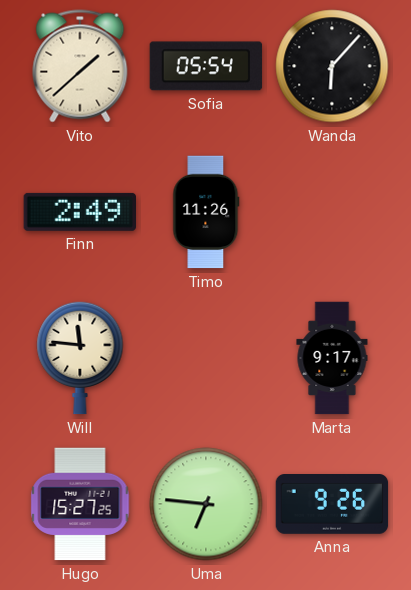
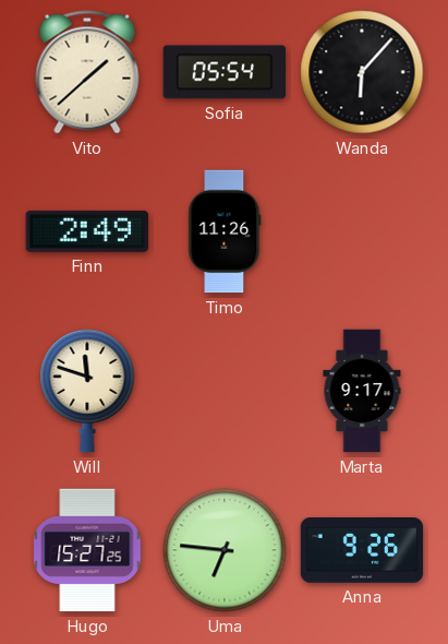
Will: 11:46 -> 11:48 (87, 391)
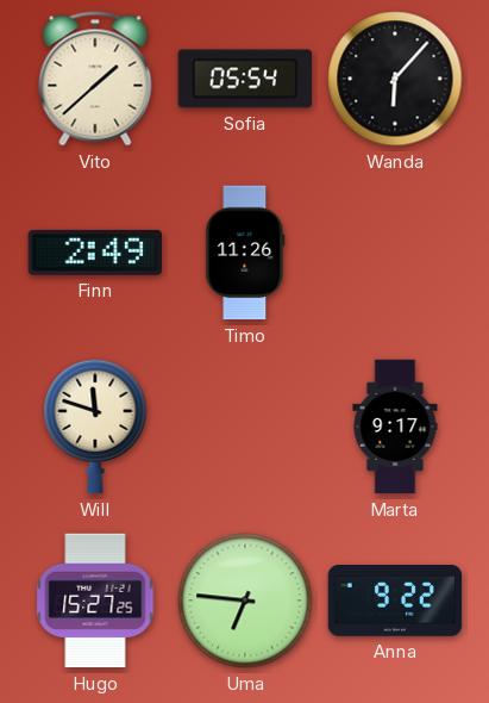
Anna: 9:26 -> 9:22 (395, 602)
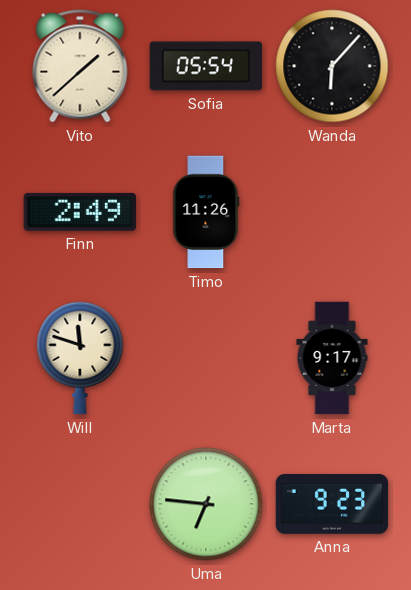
Hugo: 15:27 -> none (95, 601)
Anna: 9:22 -> 9:23 (332, 505)
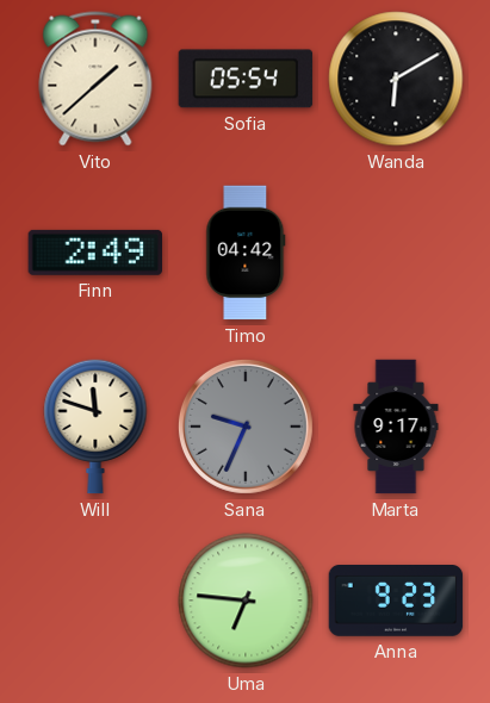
Wanda: 6:07 -> 6:10 (396, 79)
Timo: 11:26 -> 04:42 (246, 253)
Sana: none -> 9:34 (246, 427)
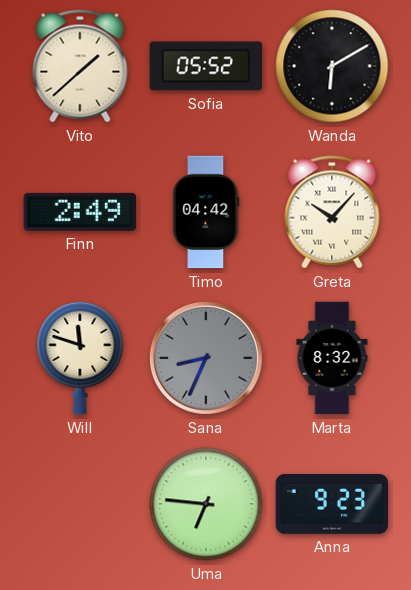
Sofia: 05:54 -> 05:52 (206, 66)
Greta: none -> 10:07 (332, 212)
Sana: 9:34 -> 8:34 (206, 358)
Marta: 9:17 -> 8:32 (332, 358)
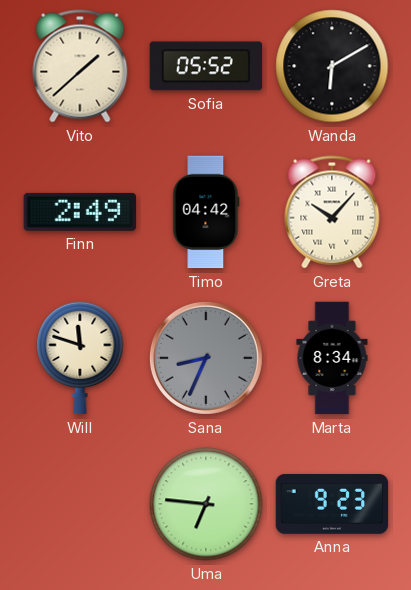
Marta: 8:32 -> 8:34 (332, 358)
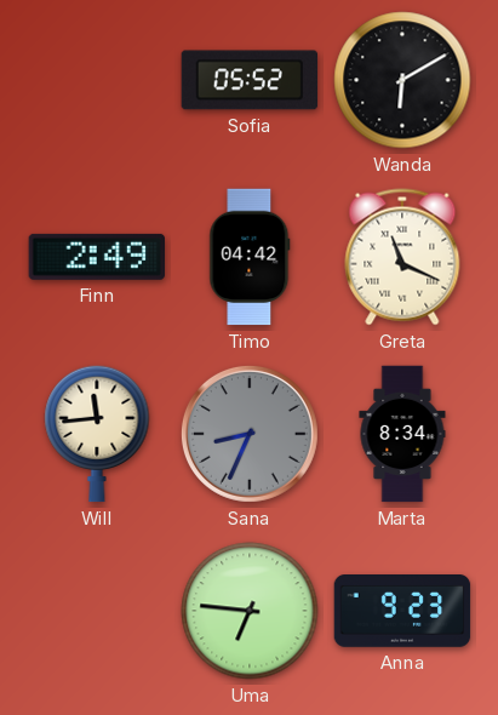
Vito: 1:38 -> none (80, 66)
Greta: 10:07 -> 11:19 (402, 257)
Will: 11:48 -> 11:44 (97, 434)
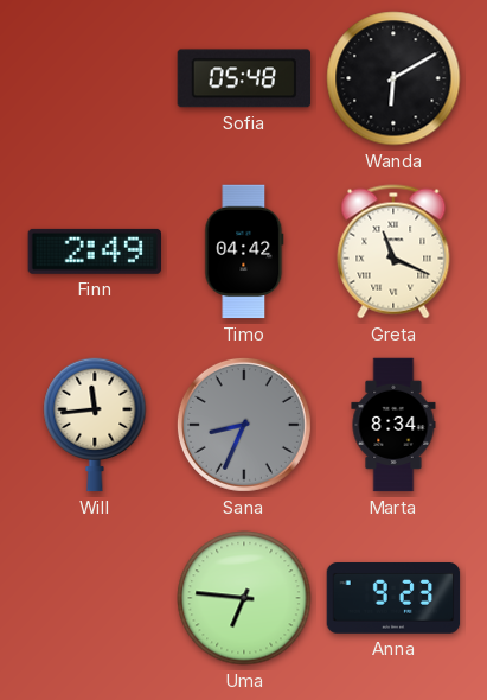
Sofia: 05:52 -> 05:48 (244, 78)
